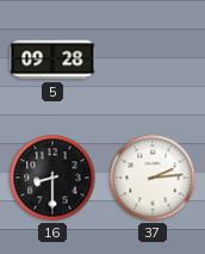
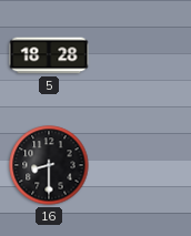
5: 09:28 -> 18:28 (49, 55)
37: 2:14 -> none (153, 178)
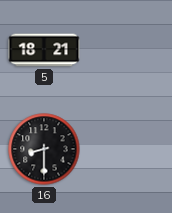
5: 18:28 -> 18:21 (44, 50)
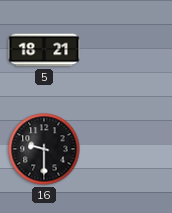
16: 8:30 -> 9:30 (44, 149)
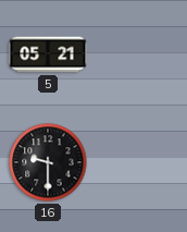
5: 18:21 -> 05:21 (48, 54)
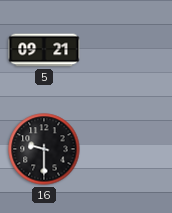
5: 05:21 -> 09:21 (44, 50)
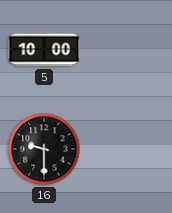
5: 09:21 -> 10:00 (44, 50)
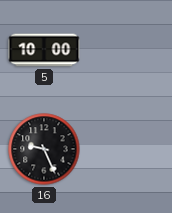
16: 9:30 -> 9:26 (44, 149)
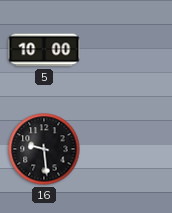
16: 9:26 -> 9:29 (44, 149)
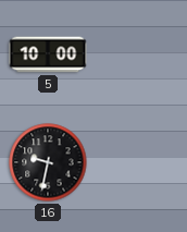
16: 9:29 -> 9:32 (48, 162)
